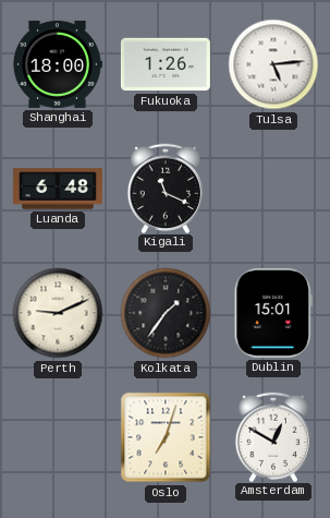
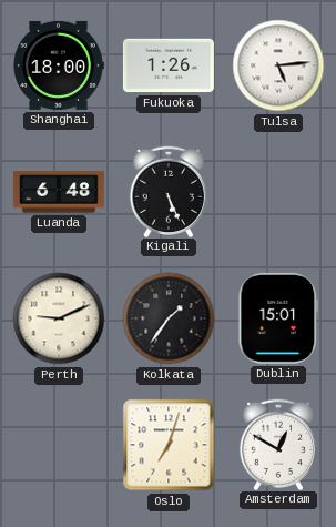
Kigali: 11:19 -> 5:26 (169, 191)
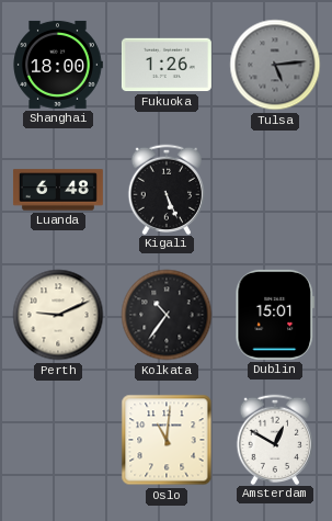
Tulsa dial: white -> grey (275, 65)
Kolkata: 1:36 -> 10:36 (167, 315)
Oslo: 7:03 -> 11:01 (167, 440)
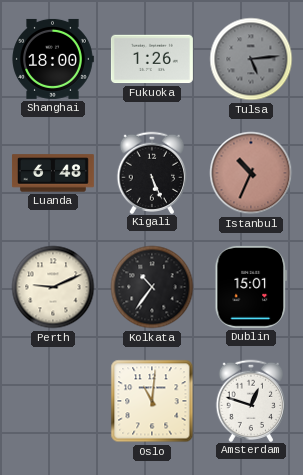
Istanbul: none -> 10:34 (251, 173)
Amsterdam: 12:50 -> 12:48 (251, 400)
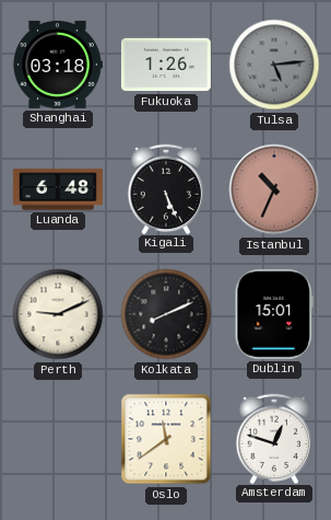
Shanghai: 18:00 -> 03:18 (58, 65)
Kolkata: 10:36 -> 8:11 (166, 314)
Oslo: 11:01 -> 11:39 (166, 439)
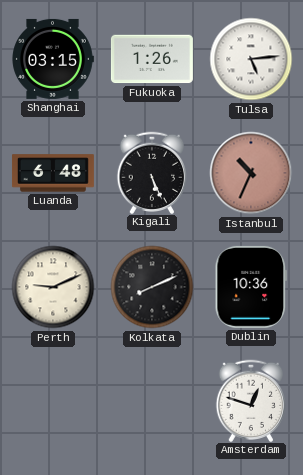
Shanghai: 03:18 -> 03:15 (53, 59)
Tulsa dial: grey -> white (251, 59)
Dublin: 15:01 -> 10:36 (250, 287)
Oslo: 11:39 -> none (166, 439)
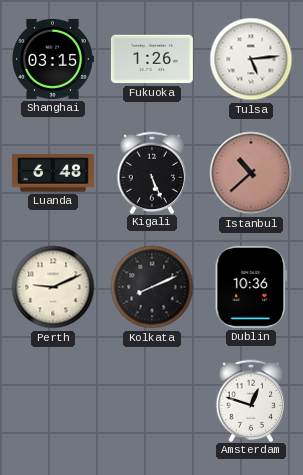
Istanbul: 10:34 -> 10:38 (251, 173)
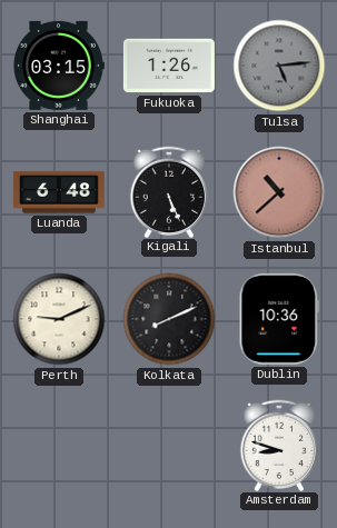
Tulsa dial: white -> grey (279, 66)
Amsterdam: 12:48 -> 8:48 (279, 445)
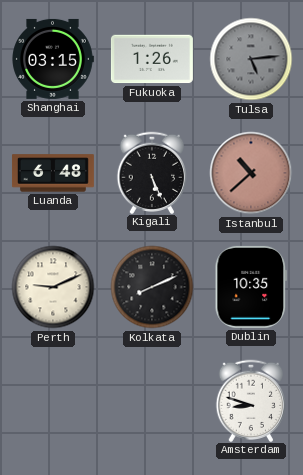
Dublin: 10:36 -> 10:35 (250, 287)
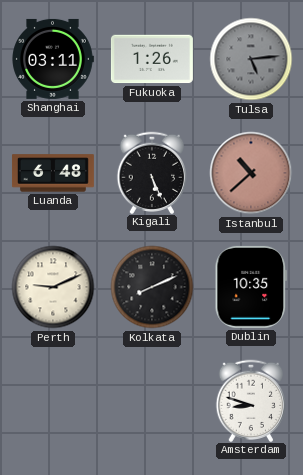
Shanghai: 03:15 -> 03:11 (53, 59)
